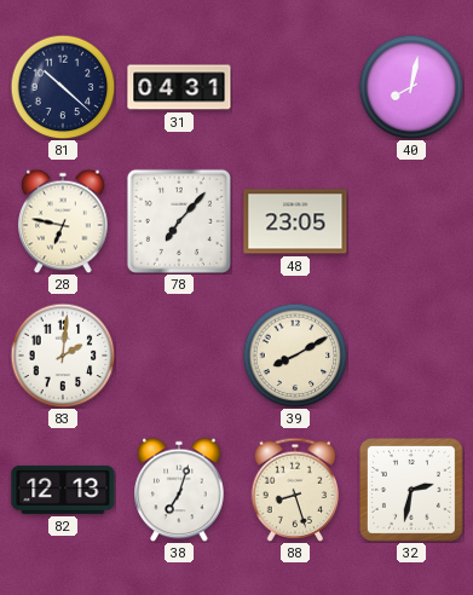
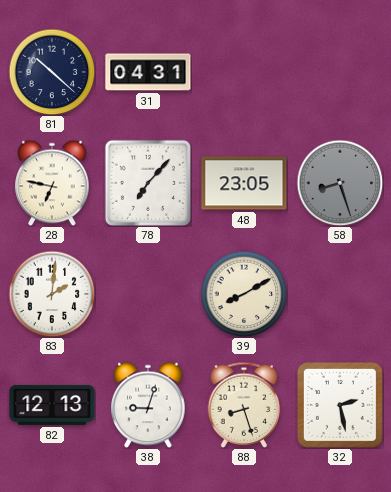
40: 8:02 -> none (411, 87)
58: none -> 8:27 (340, 183)
38: 7:03 -> 9:03 (148, 405)
32: 2:32 -> 2:28 (340, 405)
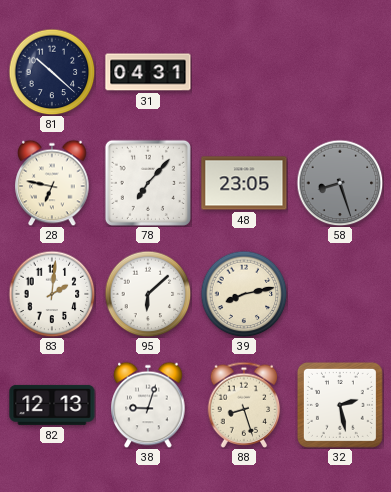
95: none -> 6:08 (148, 294)
39: 8:10 -> 8:13 (244, 294)
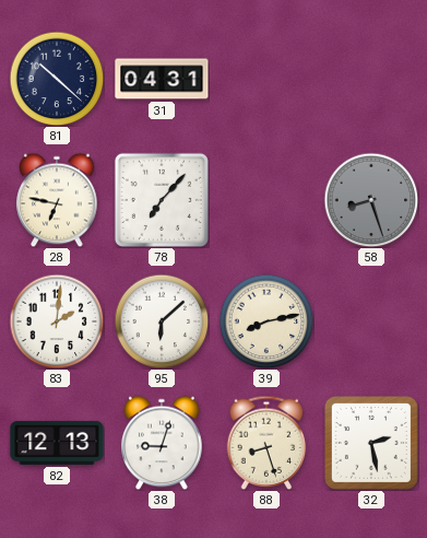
48: 23:05 -> none (244, 183)
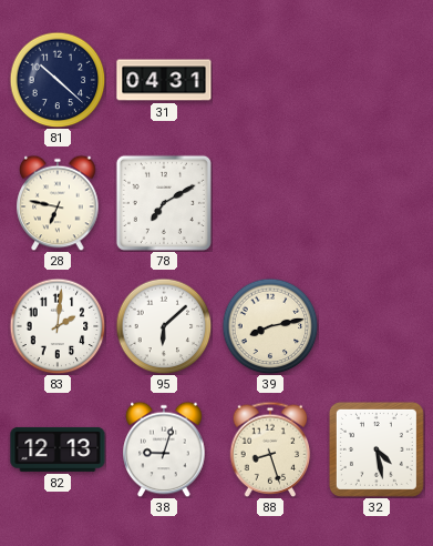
78: 7:07 -> 7:10 (164, 203)
58: 8:27 -> none (371, 200)
32: 2:28 -> 4:28 (377, 449)
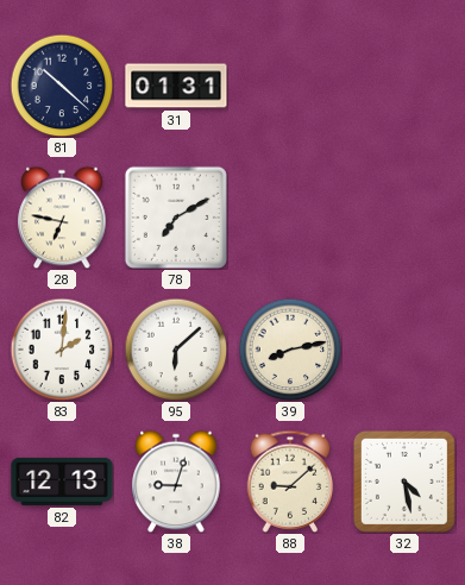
31: 04:31 -> 01:31 (176, 86)
88: 8:27 -> 9:08 (290, 482)
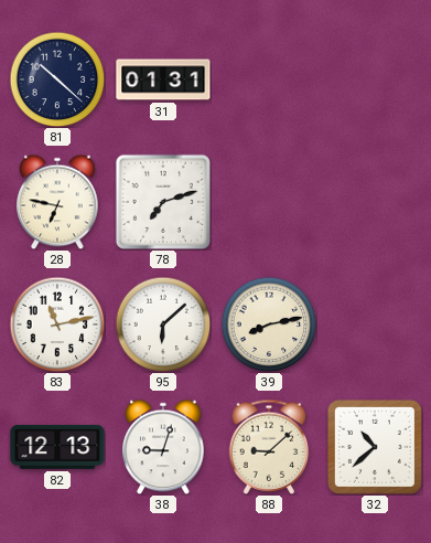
78: 7:10 -> 7:12 (163, 202)
83: 2:01 -> 11:13 (57, 324)
32: 4:28 -> 10:38 (375, 447)
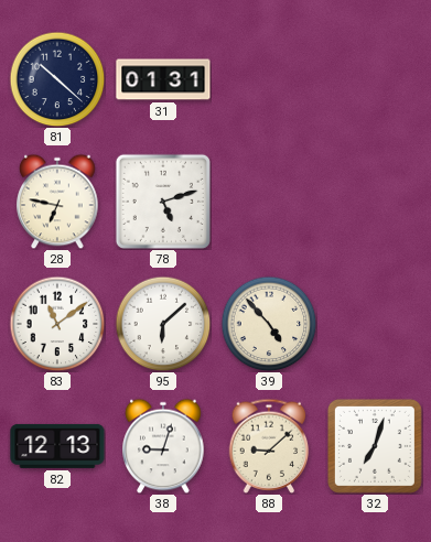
78: 7:12 -> 5:12 (163, 202)
83: 11:13 -> 11:09 (57, 324)
39: 8:13 -> 4:53 (269, 324)
32: 10:38 -> 7:03 (375, 446)
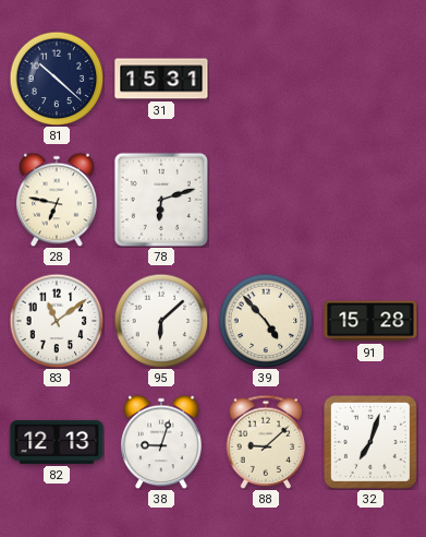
31: 01:31 -> 15:31 (161, 79)
78: 5:12 -> 6:12 (161, 200)
91: none -> 15:28 (370, 321)
